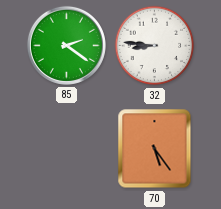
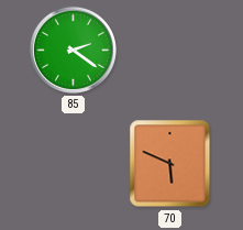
32: 8:46 -> none (155, 46)
70: 5:24 -> 5:49 (170, 164)
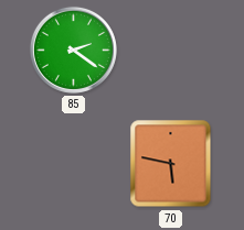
70: 5:49 -> 5:47 (171, 164)
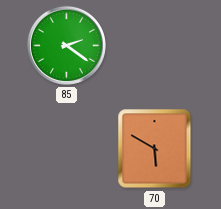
70: 5:47 -> 5:50 (155, 149)
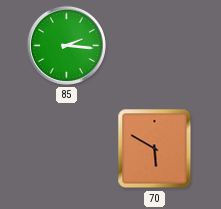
85: 2:21 -> 2:16 (66, 45)
